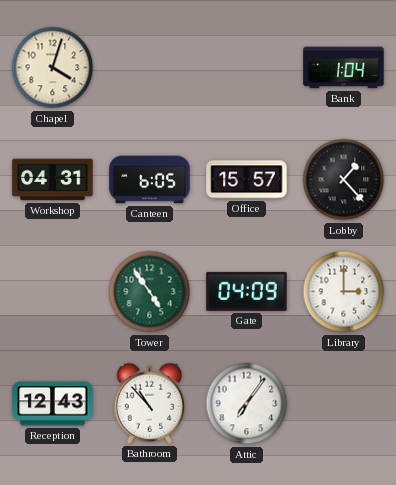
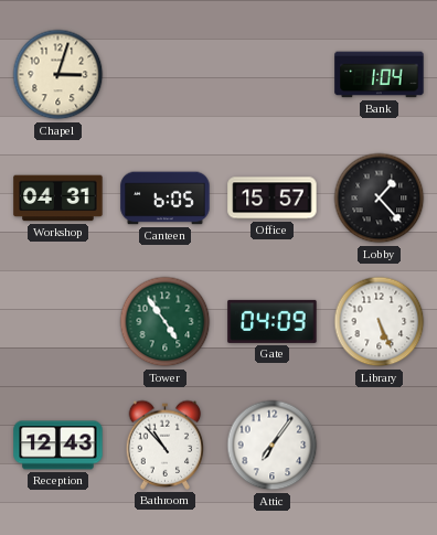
Chapel: 4:03 -> 3:03 (58, 75)
Library: 3:00 -> 5:26 (380, 322)
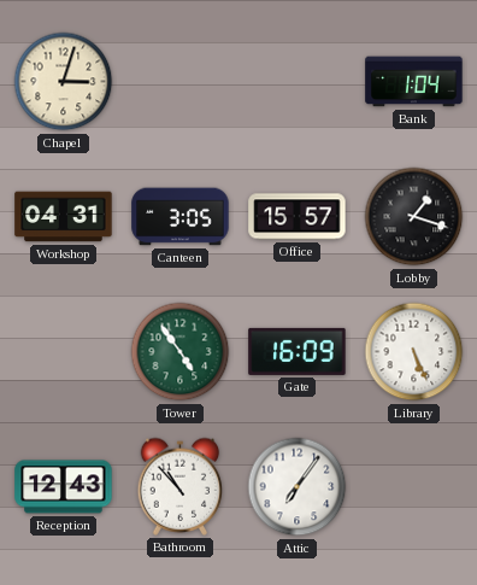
Canteen: 6:05 -> 3:05 (181, 217)
Lobby: 1:23 -> 1:18 (414, 217)
Gate: 04:09 -> 16:09 (298, 351)
